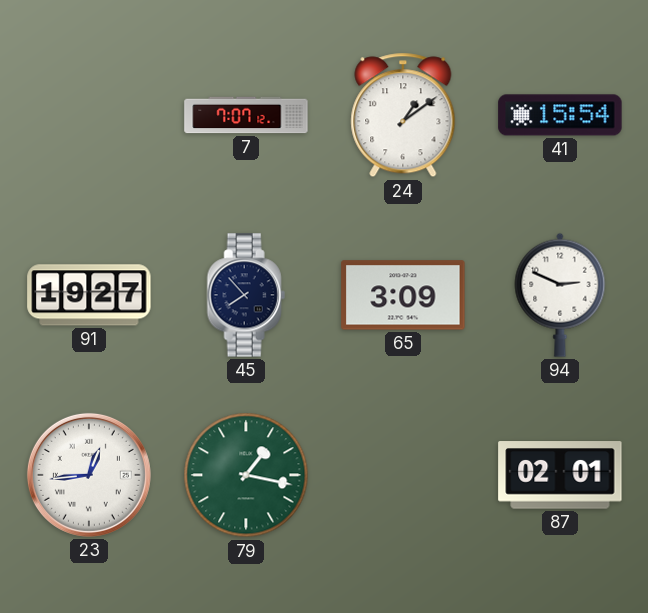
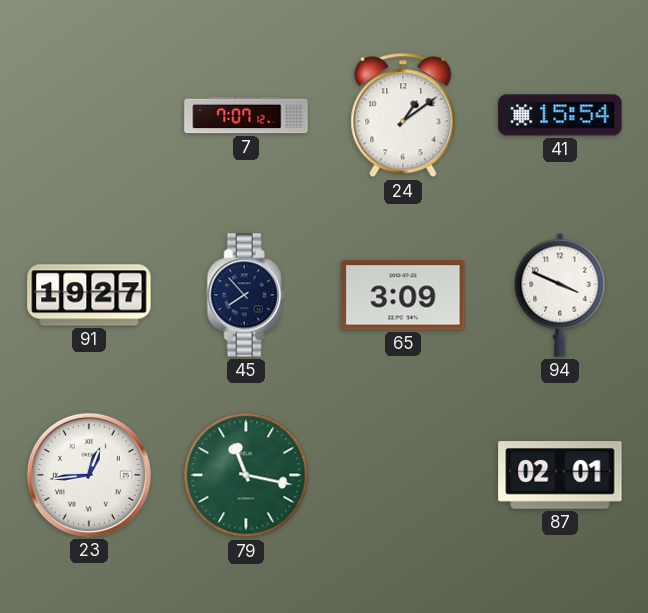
94: 2:49 -> 3:49 (560, 295)
79: 1:17 -> 11:17 (246, 475)
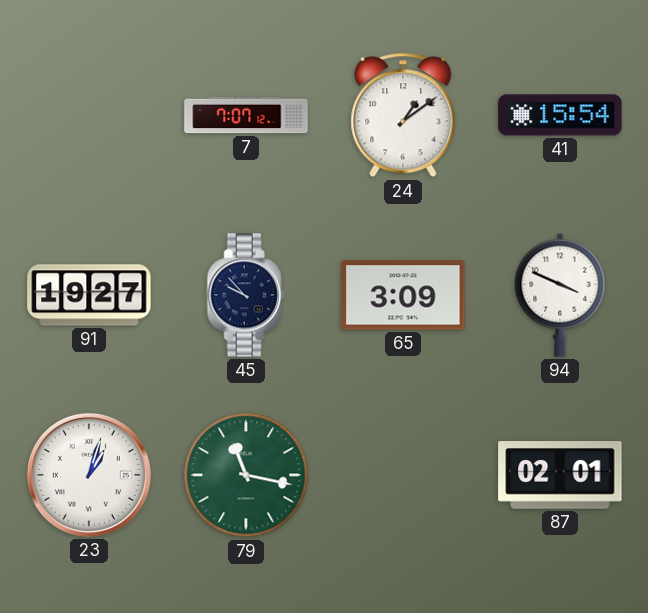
45: 7:53 -> 9:53 (246, 295)
23: 12:44 -> 1:03 (89, 475)
